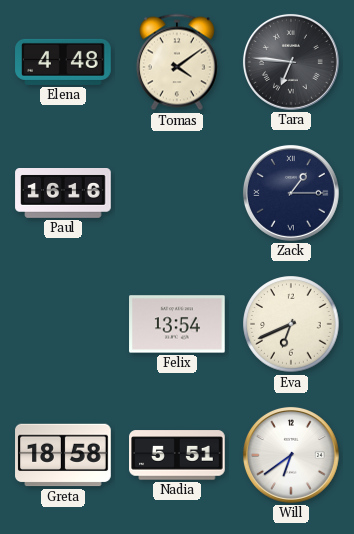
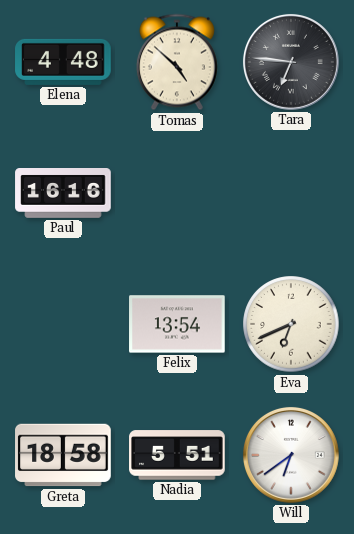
Tomas: 4:09 -> 4:52 (177, 62)
Zack: 1:15 -> none (291, 193)
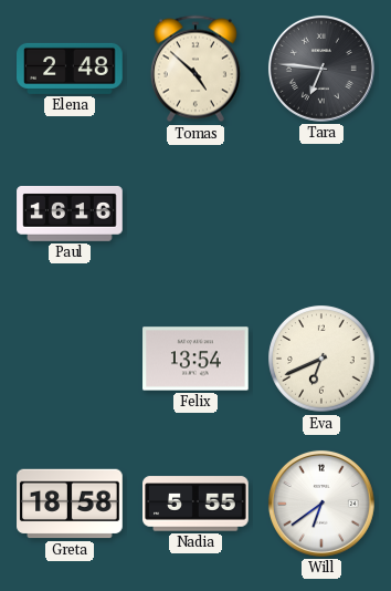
Elena: 4:48 -> 2:48 (70, 69)
Nadia: 5:51 -> 5:55 (196, 504)
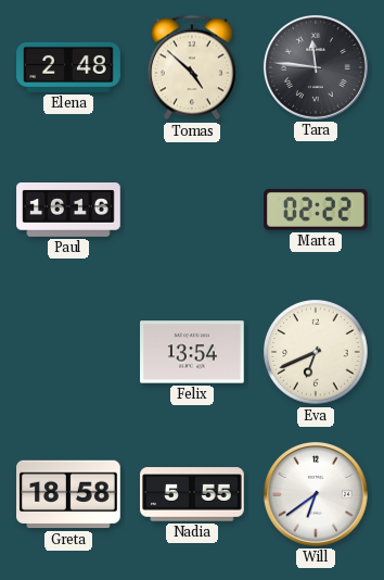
Tara: 6:46 -> 11:46 (316, 67)
Marta: none -> 02:22 (316, 211)
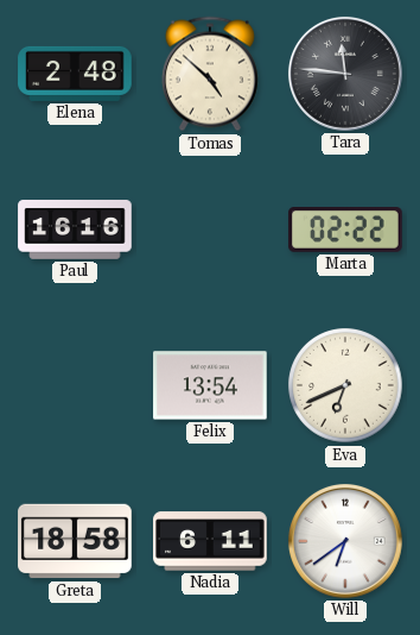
Nadia: 5:55 -> 6:11 (210, 541)
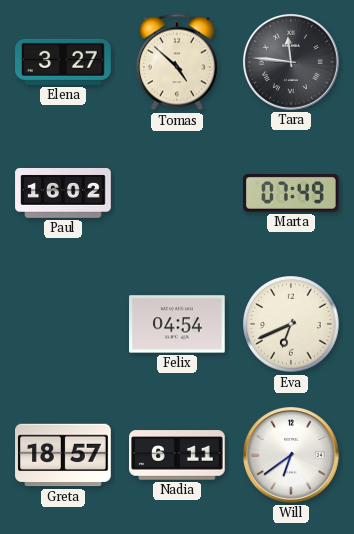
Elena: 2:48 -> 3:27 (63, 62)
Paul: 16:16 -> 16:02 (63, 194)
Marta: 02:22 -> 07:49 (291, 194)
Felix: 13:54 -> 04:54 (177, 324)
Greta: 18:58 -> 18:57 (63, 455)
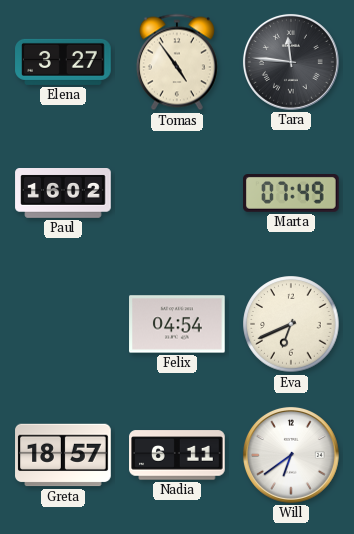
Tomas: 4:52 -> 4:54 (177, 62)
